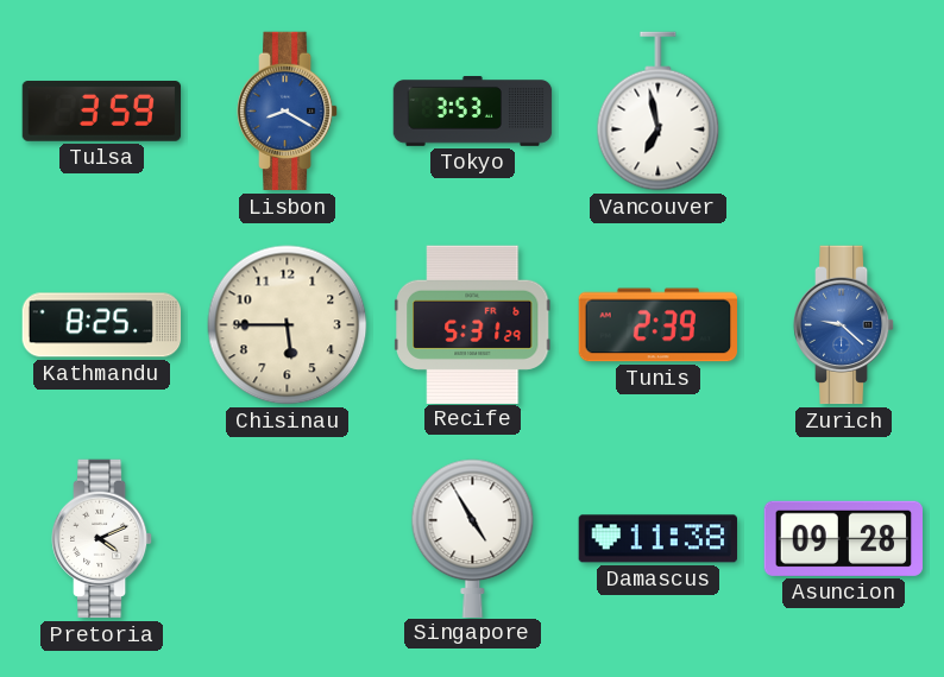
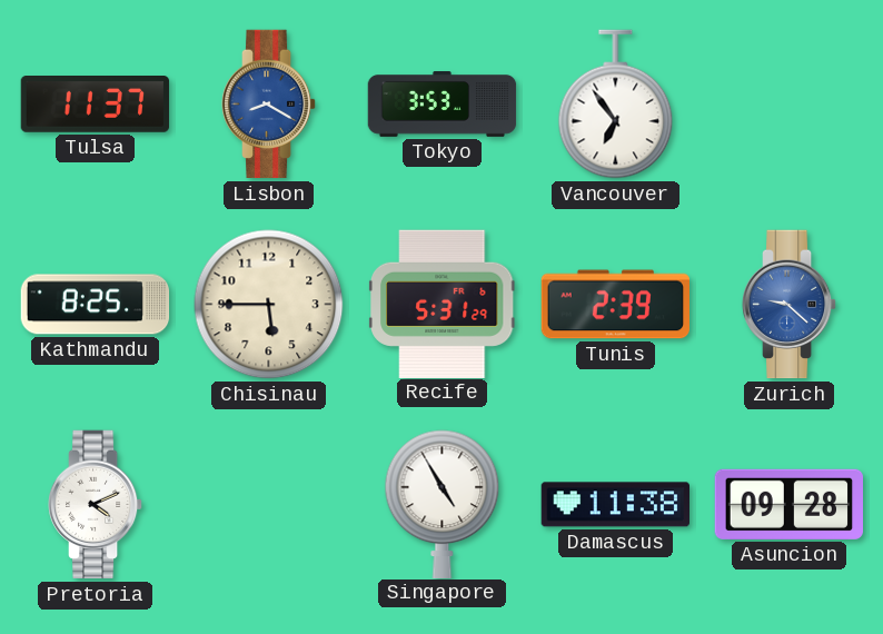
Tulsa: 3:59 -> 11:37 (96, 105)
Vancouver: 6:58 -> 6:54 (616, 105)
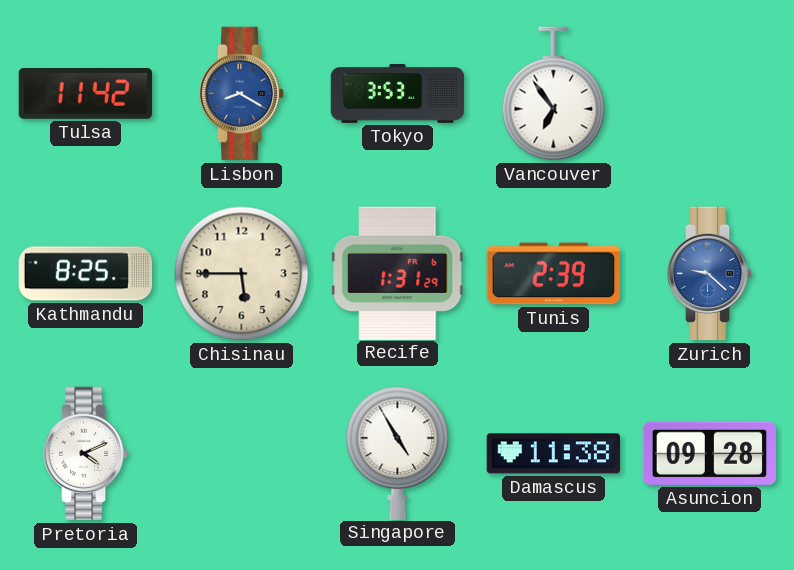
Tulsa: 11:37 -> 11:42 (86, 94)
Recife: 5:31 -> 1:31 (398, 273)
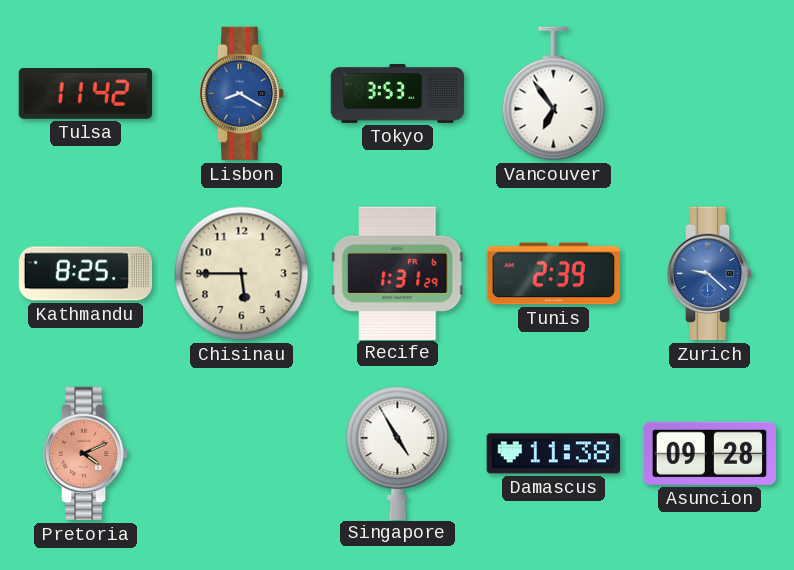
Pretoria dial: white -> salmon (86, 454)
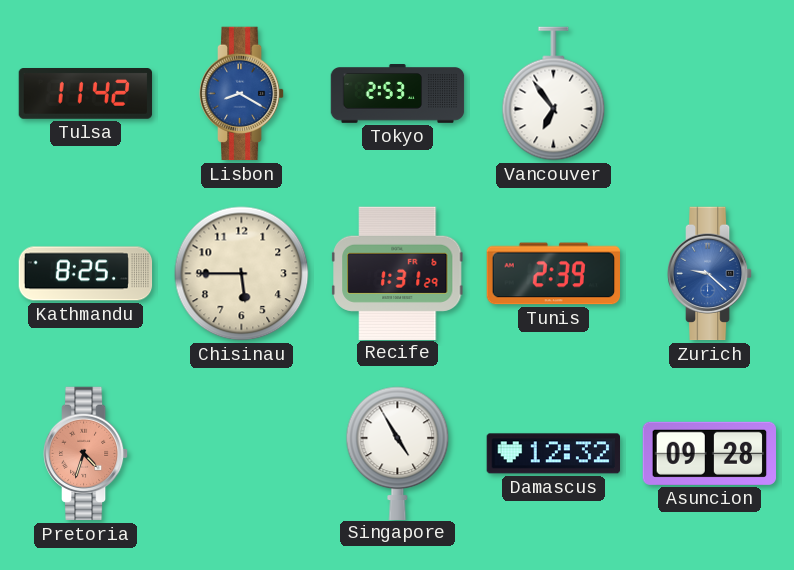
Tokyo: 3:53 -> 2:53 (398, 94)
Pretoria: 4:11 -> 4:33 (86, 454)
Damascus: 11:38 -> 12:32 (553, 454)
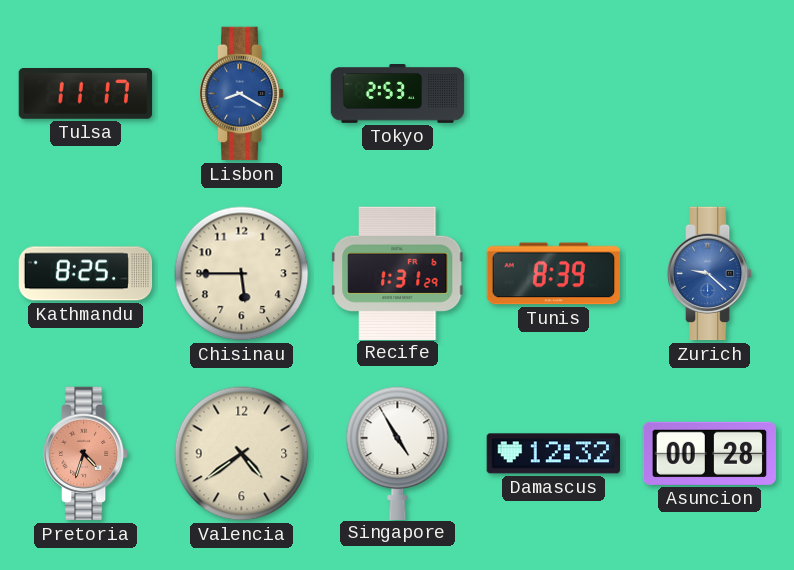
Tulsa: 11:42 -> 11:17 (86, 94)
Vancouver: 6:54 -> none (554, 94)
Tunis: 2:39 -> 8:39 (553, 274)
Valencia: none -> 4:39 (242, 454)
Asuncion: 09:28 -> 00:28 (709, 453)
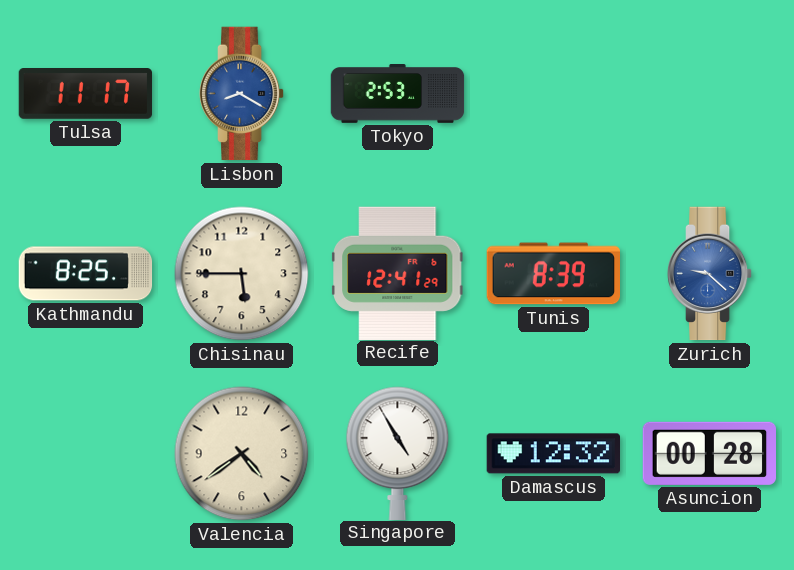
Recife: 1:31 -> 12:41 (398, 273)
Pretoria: 4:33 -> none (86, 454)
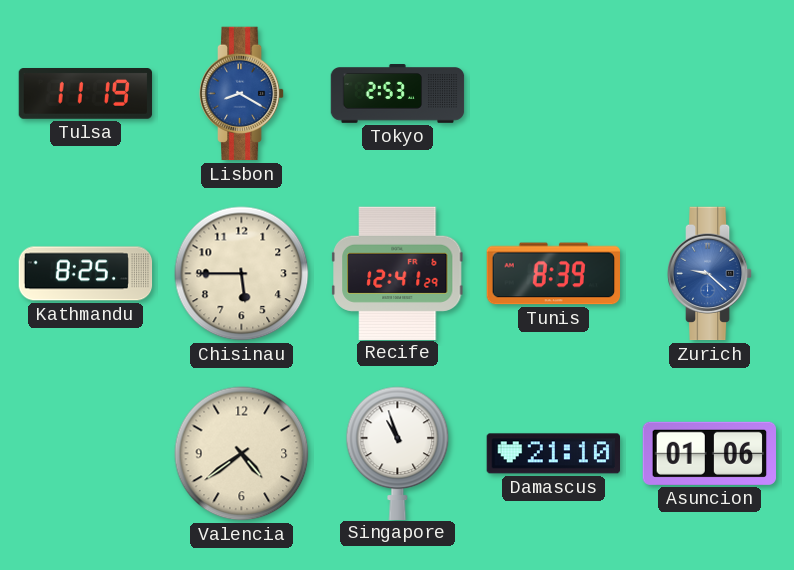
Tulsa: 11:17 -> 11:19 (86, 94)
Singapore: 4:55 -> 10:57 (398, 453)
Damascus: 12:32 -> 21:10 (553, 454)
Asuncion: 00:28 -> 01:06 (709, 453)
